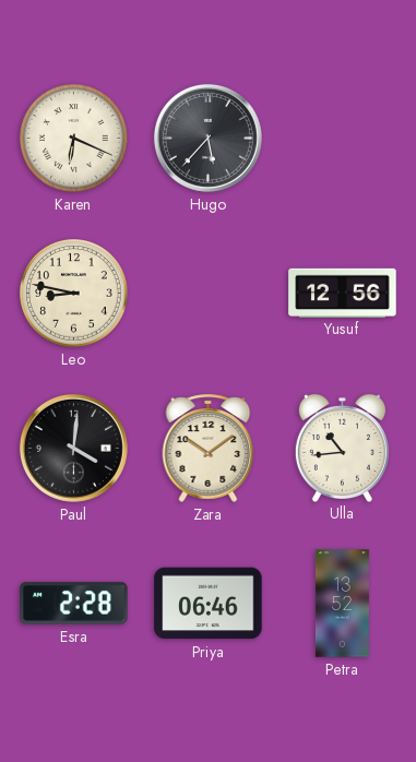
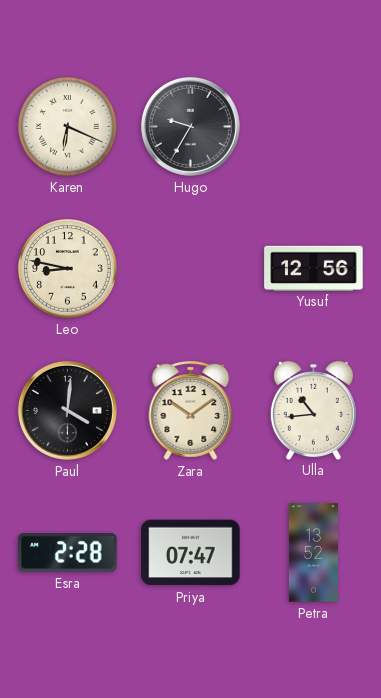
Hugo: 5:37 -> 9:35 (190, 126)
Priya: 06:46 -> 07:47 (191, 553)
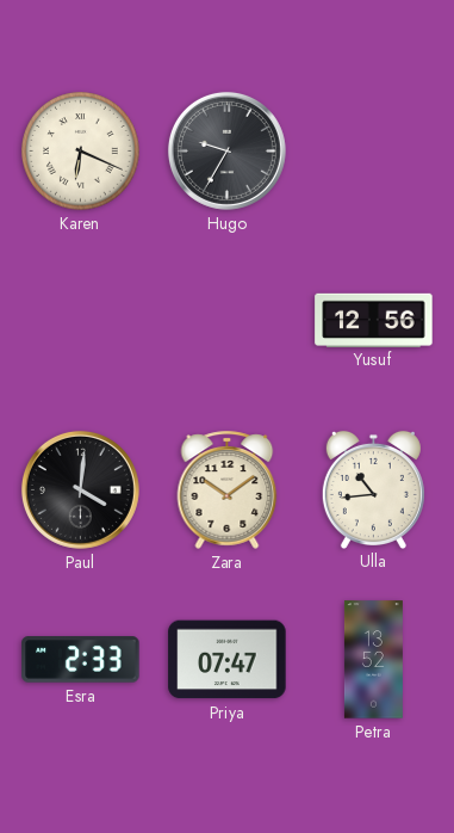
Leo: 8:47 -> none (68, 269)
Esra: 2:28 -> 2:33 (81, 660)
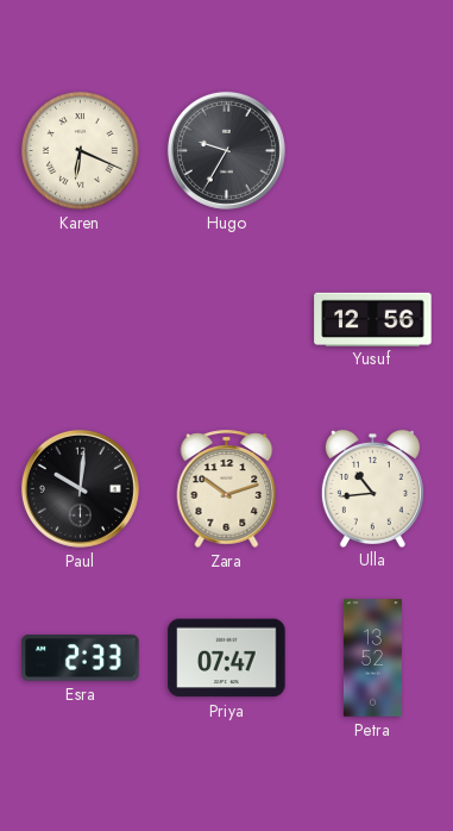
Paul: 4:01 -> 10:01 (80, 488)
Zara: 10:09 -> 10:12 (227, 488)
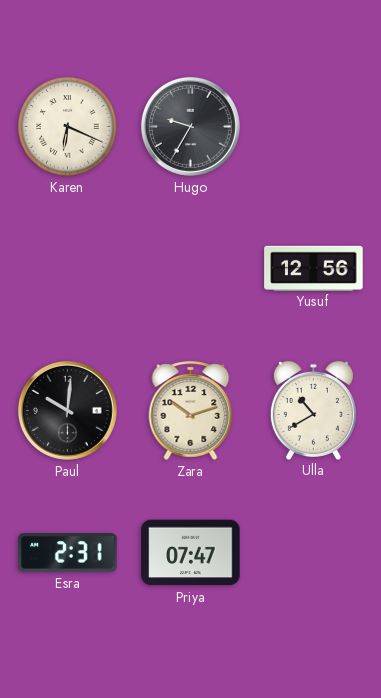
Ulla: 10:44 -> 10:40 (313, 410)
Esra: 2:33 -> 2:31 (68, 553)
Petra: 13:52 -> none (372, 658)
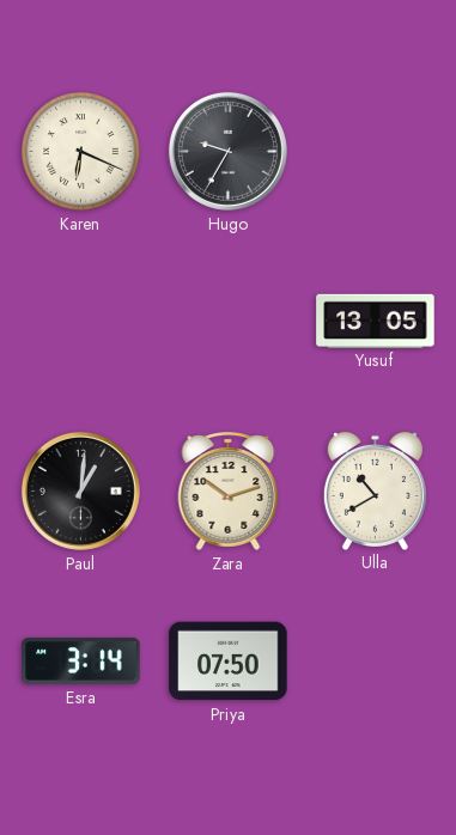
Yusuf: 12:56 -> 13:05 (376, 321)
Paul: 10:01 -> 1:01 (80, 490)
Esra: 2:31 -> 3:14 (81, 662)
Priya: 07:47 -> 07:50 (229, 662)
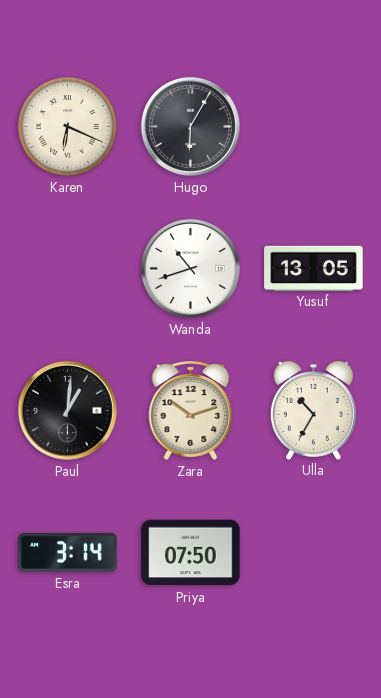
Hugo: 9:35 -> 6:05 (190, 126)
Wanda: none -> 10:42 (190, 268)
Ulla: 10:40 -> 10:35 (313, 410)
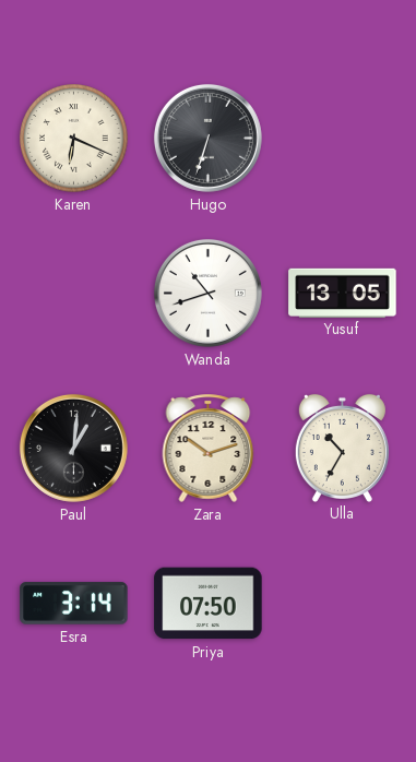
Hugo: 6:05 -> 6:33 (207, 138)
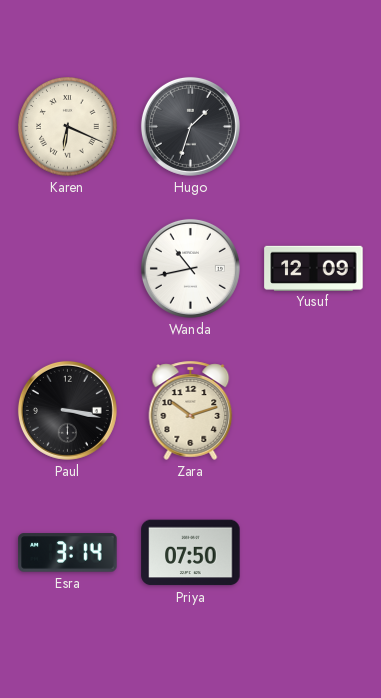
Hugo: 6:33 -> 1:33 (190, 126)
Wanda: 10:42 -> 10:43 (190, 268)
Yusuf: 13:05 -> 12:09 (314, 268)
Paul: 1:01 -> 3:17 (67, 410)
Ulla: 10:35 -> none (342, 448)
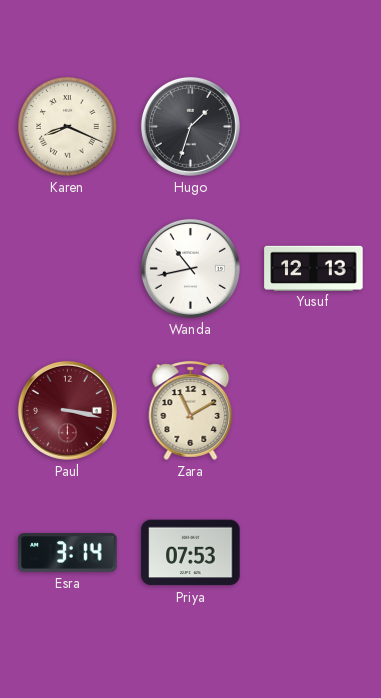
Karen: 6:19 -> 8:19 (68, 127)
Yusuf: 12:09 -> 12:13 (314, 268)
Paul dial: black -> burgundy (67, 410)
Zara: 10:12 -> 11:10 (191, 410)
Priya: 07:50 -> 07:53 (191, 553)
